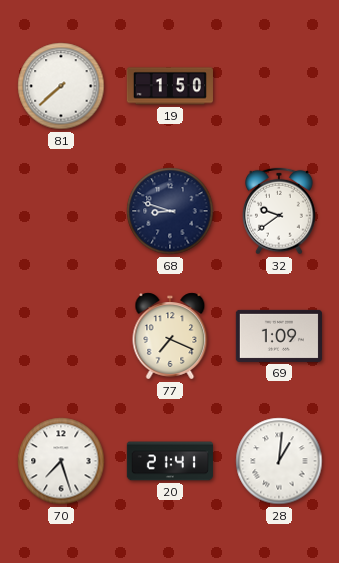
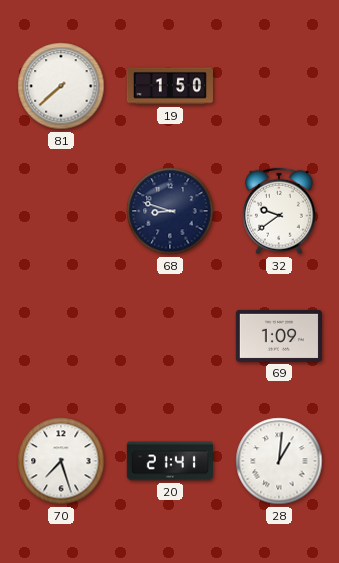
77: 7:19 -> none (170, 336)
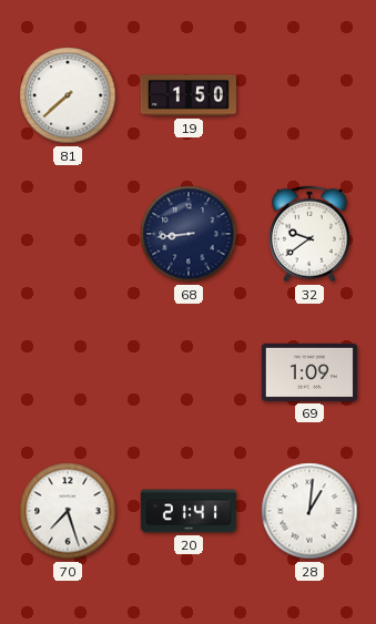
68: 8:48 -> 8:44 (189, 234)
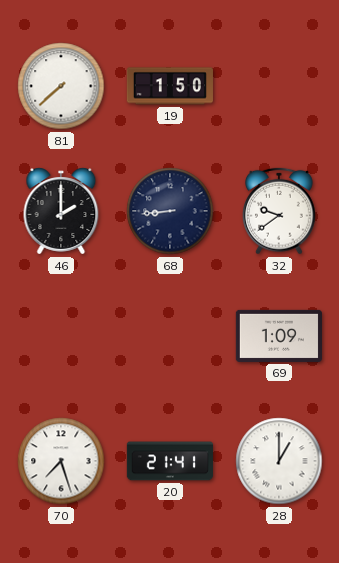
46: none -> 2:00 (61, 211)
28: 1:01 -> 1:00 (279, 461)
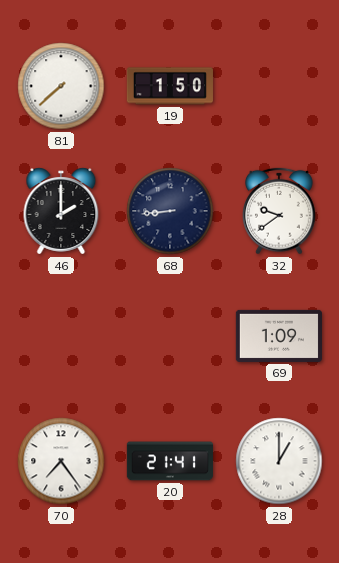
70: 7:27 -> 7:24 (61, 461)
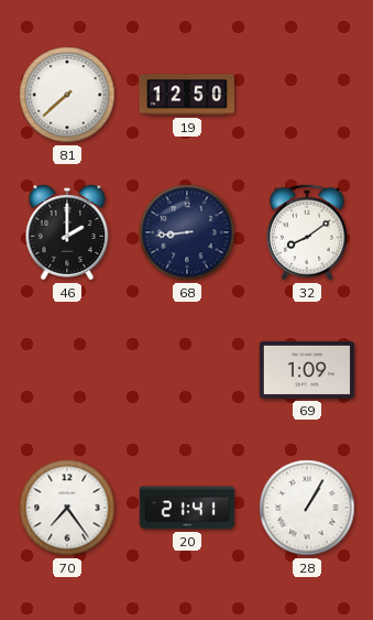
19: 1:50 -> 12:50 (187, 95)
32: 9:39 -> 8:09 (308, 232)
28: 1:00 -> 1:05 (307, 508)
